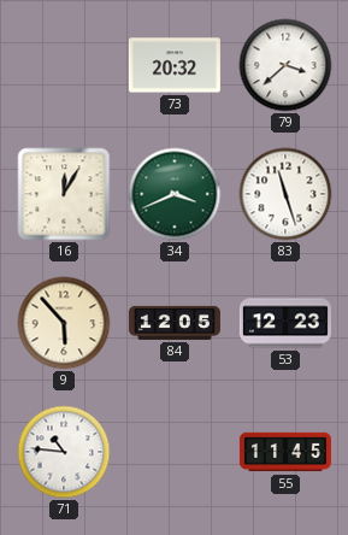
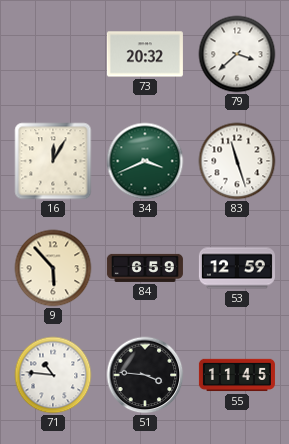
84: 12:05 -> 6:59 (145, 268)
53: 12:23 -> 12:59 (237, 268)
51: none -> 3:46 (145, 375)
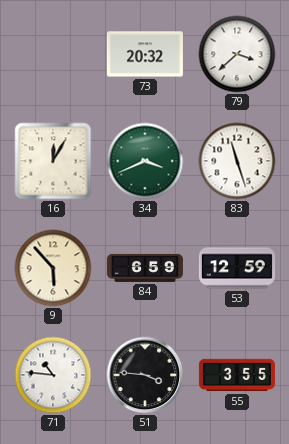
55: 11:45 -> 3:55 (237, 375)
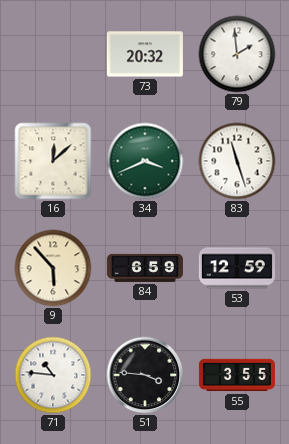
79: 3:38 -> 1:59 (237, 54)
16: 12:05 -> 12:08 (53, 161)
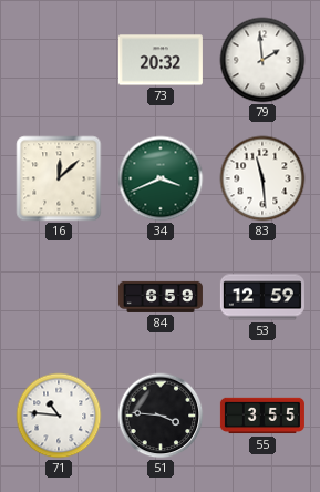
83: 11:27 -> 11:29 (262, 178)
9: 5:53 -> none (53, 268)
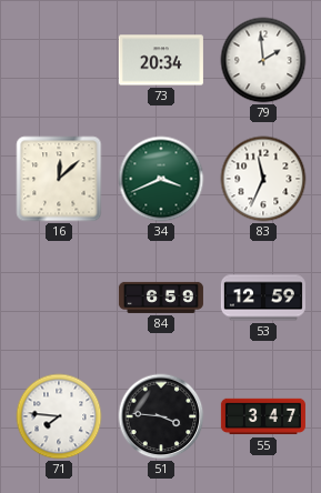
73: 20:32 -> 20:34 (161, 60)
83: 11:29 -> 11:34 (263, 179)
71: 10:46 -> 7:46 (59, 416)
55: 3:55 -> 3:47 (263, 416)
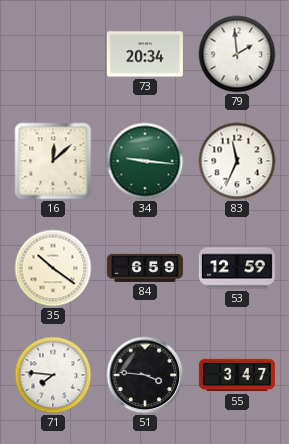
34: 3:41 -> 9:16 (145, 161)
35: none -> 10:21 (53, 268)
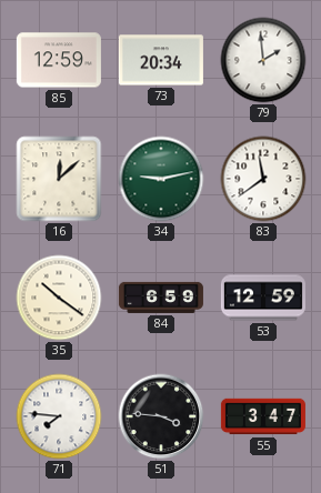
85: none -> 12:59 (59, 60)
34: 9:16 -> 9:13 (161, 179)
83: 11:34 -> 11:39 (263, 179)
